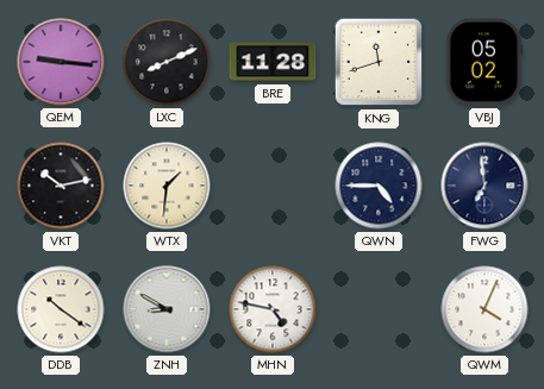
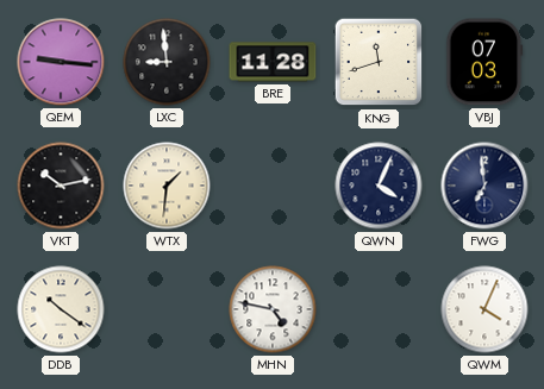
LXC: 8:11 -> 8:59 (167, 62)
VBJ: 05:02 -> 07:03 (484, 62)
QWN: 4:45 -> 4:04 (379, 186)
ZNH: 8:50 -> none (167, 309)
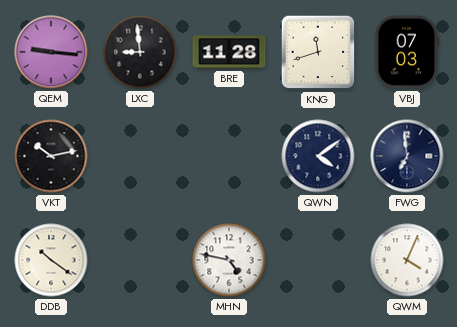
WTX: 1:31 -> none (167, 186)
QWN: 4:04 -> 4:09 (318, 156)
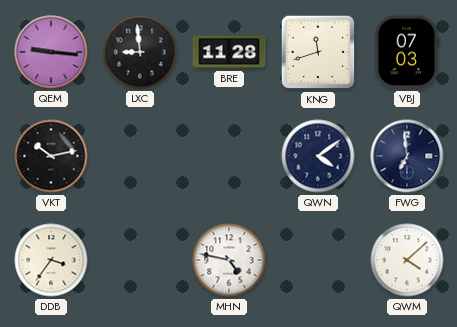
DDB: 10:21 -> 3:36 (51, 260)
QWM: 4:04 -> 4:08 (407, 260)
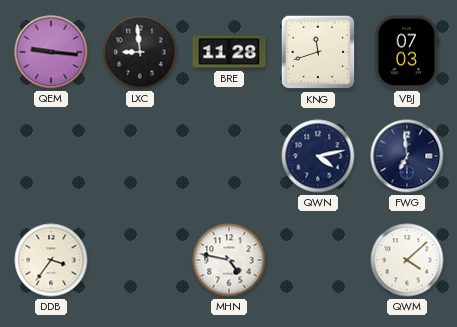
VKT: 10:13 -> none (51, 156)
QWN: 4:09 -> 4:13 (318, 156)
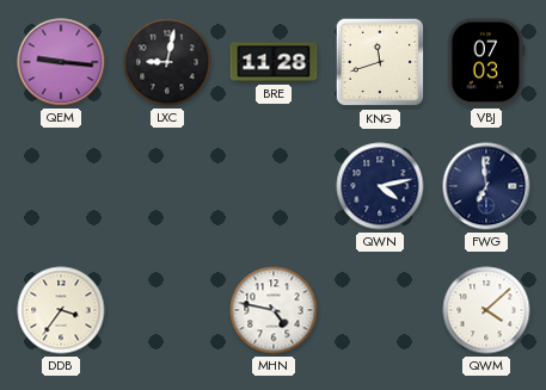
LXC: 8:59 -> 9:02 (167, 62)
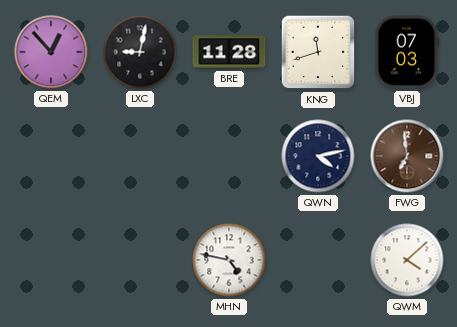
QEM: 9:16 -> 12:53 (51, 52)
FWG dial: navy -> brown (407, 156)
DDB: 3:36 -> none (61, 310)
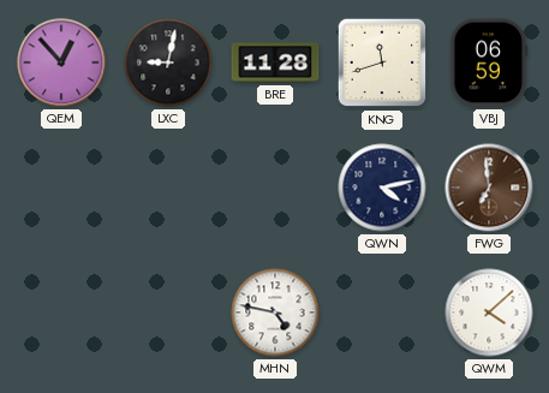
VBJ: 07:03 -> 06:59 (489, 62)
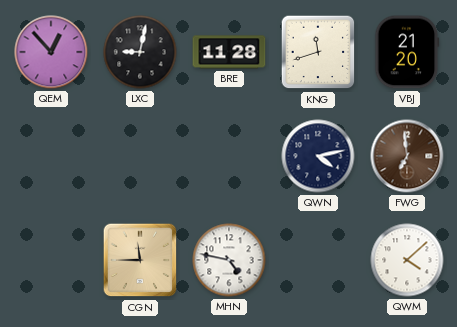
VBJ: 06:59 -> 21:20 (407, 52)
CGN: none -> 11:45 (140, 260)
